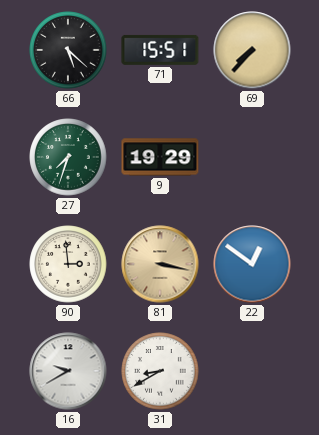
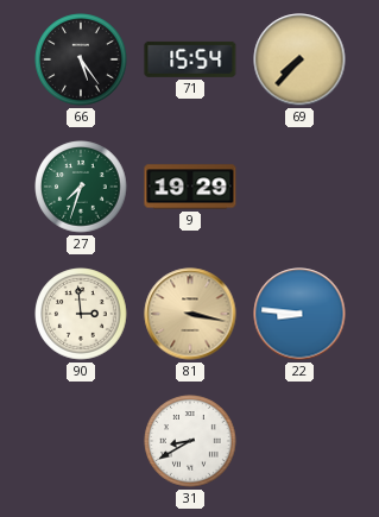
66: 5:22 -> 5:24 (81, 59)
71: 15:51 -> 15:54 (190, 59)
22: 12:51 -> 8:46 (299, 314)
16: 9:40 -> none (68, 371)
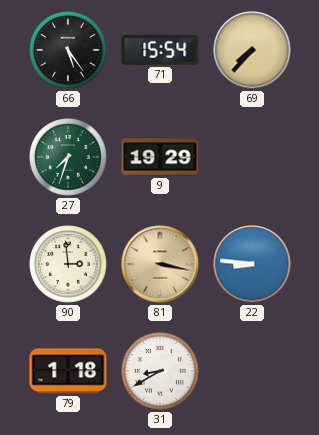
79: none -> 1:18 (68, 371)
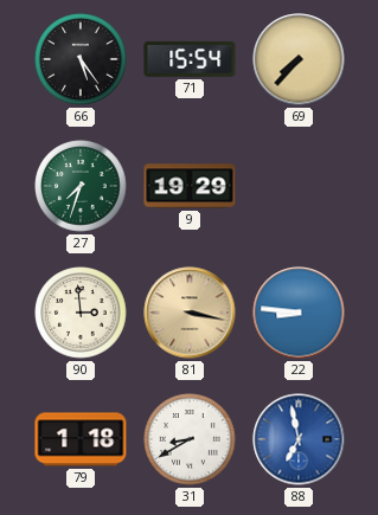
88: none -> 6:58 (299, 439)
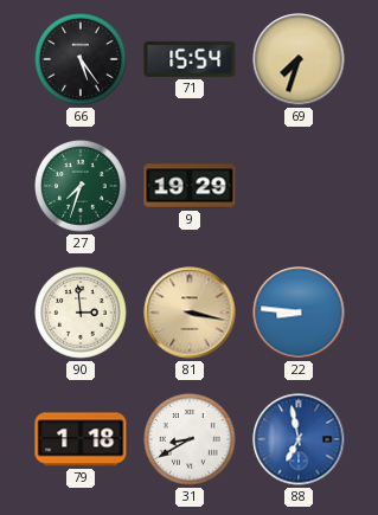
69: 7:37 -> 7:33 (299, 59)
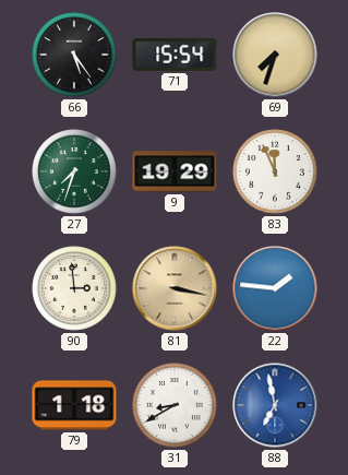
83: none -> 11:56 (275, 171)
22: 8:46 -> 1:46 (275, 288)
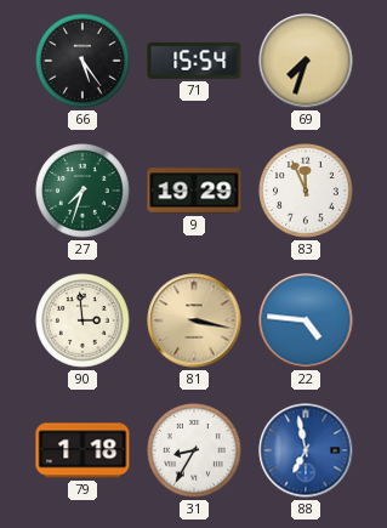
22: 1:46 -> 4:46 (306, 320)
31: 8:40 -> 8:35 (194, 450)
